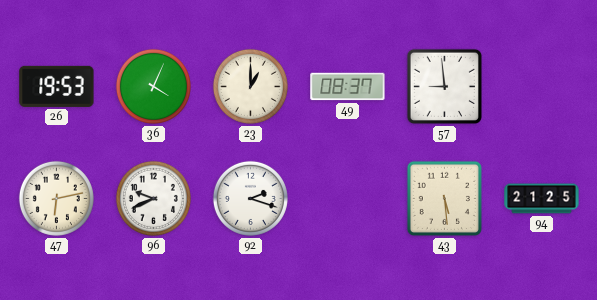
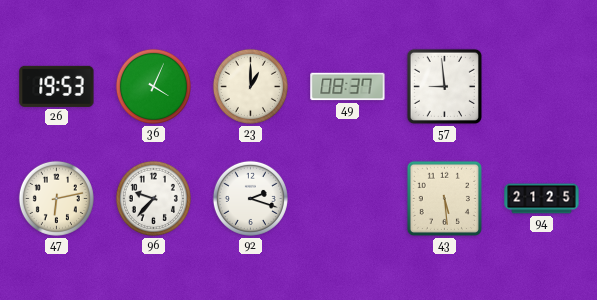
96: 9:41 -> 9:37 (153, 198)
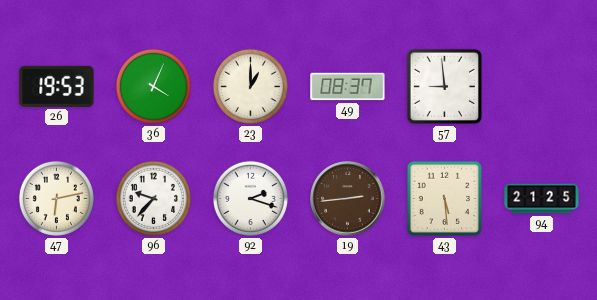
19: none -> 2:44 (348, 199)
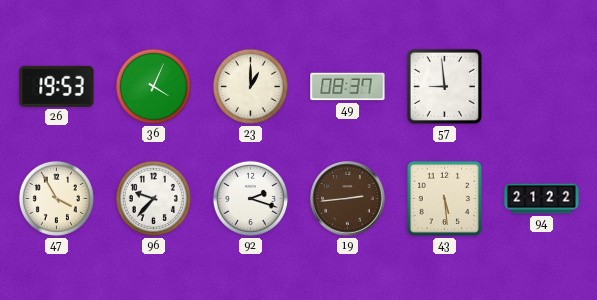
47: 6:13 -> 3:55 (56, 198)
94: 21:25 -> 21:22 (542, 199)
